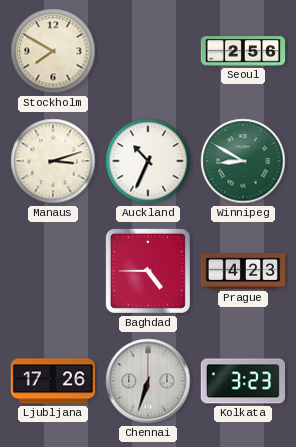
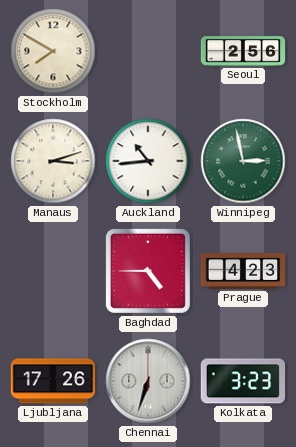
Auckland: 10:34 -> 10:44 (148, 161)
Winnipeg: 8:50 -> 2:58 (243, 161)
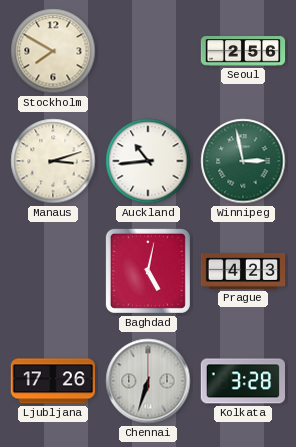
Baghdad: 4:45 -> 5:02 (148, 271)
Kolkata: 3:23 -> 3:28 (242, 381)
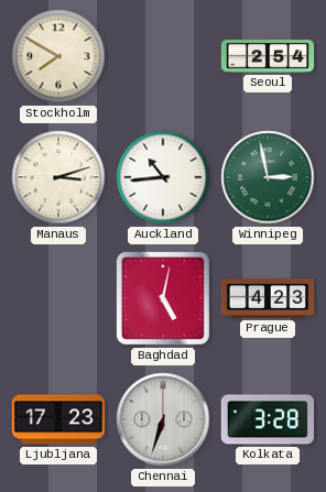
Seoul: 2:56 -> 2:54 (268, 56)
Ljubljana: 17:26 -> 17:23 (57, 419)
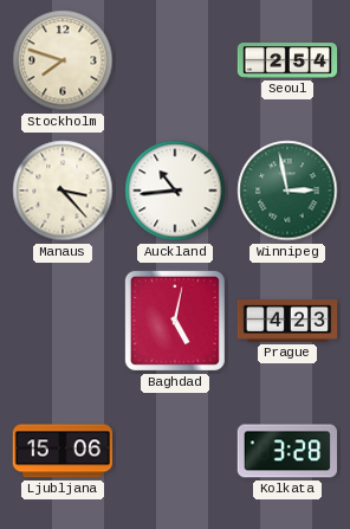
Stockholm: 7:50 -> 7:48 (63, 60)
Manaus: 3:12 -> 3:23 (63, 191)
Ljubljana: 17:23 -> 15:06 (61, 451)
Chennai: 6:33 -> none (163, 419)
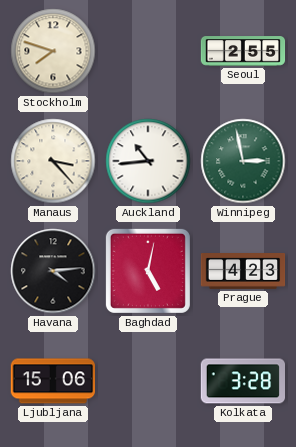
Seoul: 2:54 -> 2:55 (243, 51)
Havana: none -> 4:14 (53, 271)
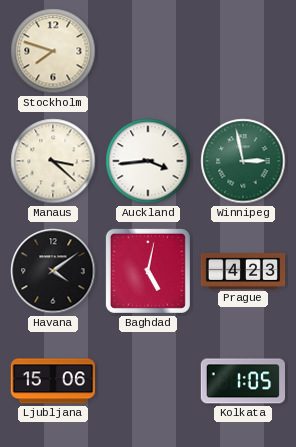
Seoul: 2:55 -> none (243, 51)
Manaus: 3:23 -> 3:22 (53, 161)
Auckland: 10:44 -> 3:44 (148, 161)
Havana: 4:14 -> 4:09 (53, 271)
Kolkata: 3:28 -> 1:05 (242, 381)
